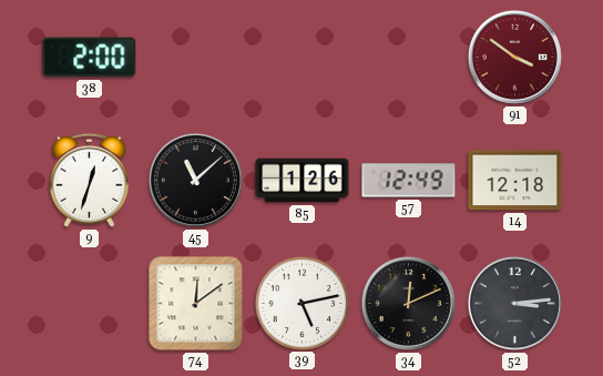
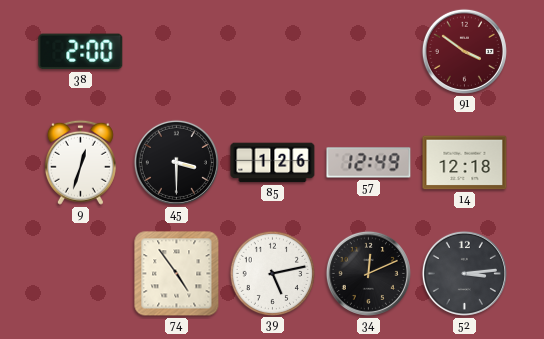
45: 11:08 -> 3:30 (176, 162)
74: 12:09 -> 4:54 (177, 274)
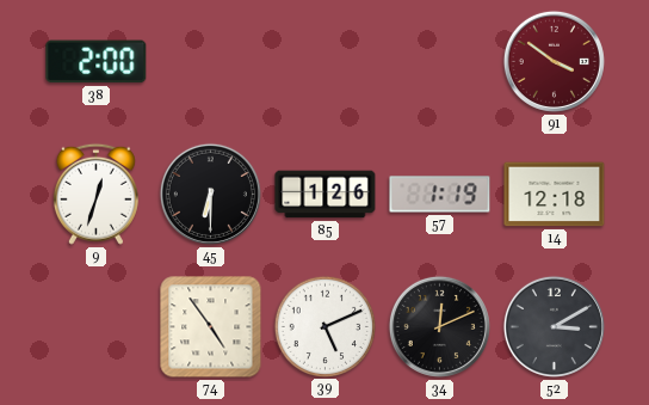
45: 3:30 -> 6:30 (210, 194)
57: 12:49 -> 1:19 (440, 195)
39: 5:13 -> 5:11 (324, 326)
52: 3:14 -> 3:10 (554, 326)
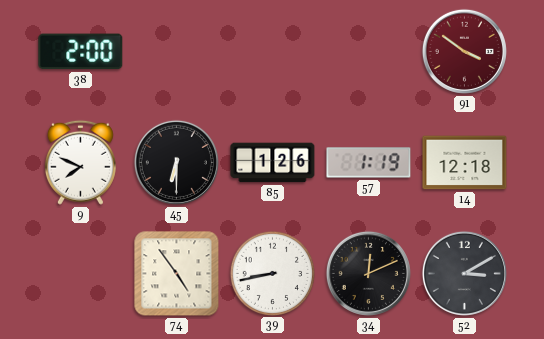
9: 12:33 -> 7:49 (80, 162)
39: 5:11 -> 8:43 (272, 273)
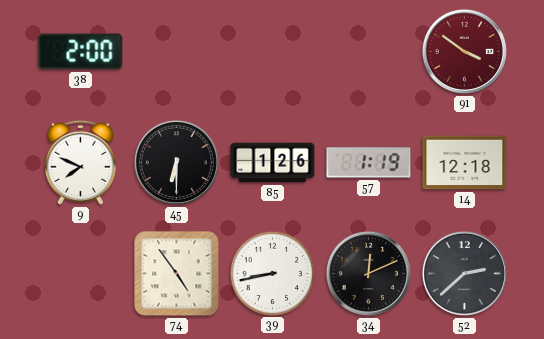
52: 3:10 -> 2:38 (464, 273)
